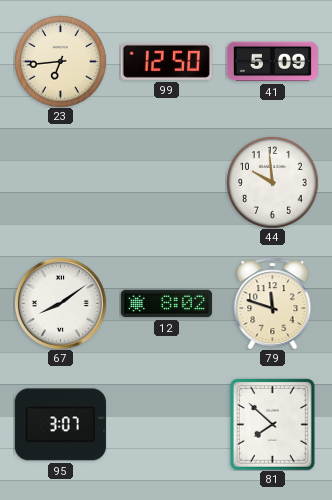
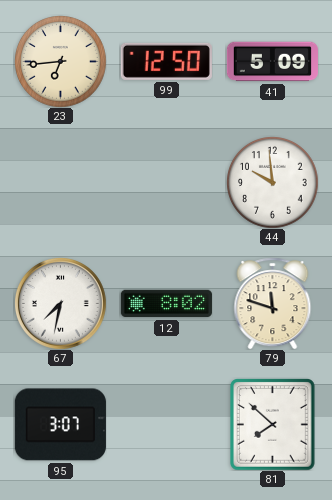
67: 8:09 -> 7:32 (60, 303)
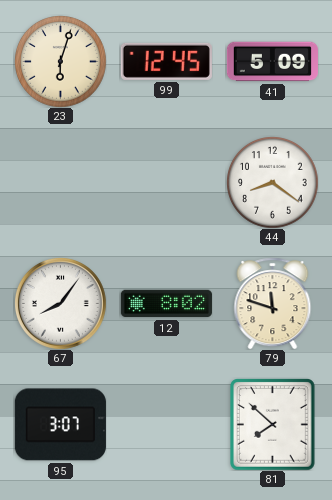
23: 6:44 -> 6:03 (61, 62)
99: 12:50 -> 12:45 (166, 61)
44: 9:59 -> 8:21 (273, 183)
67: 7:32 -> 8:06 (60, 303)
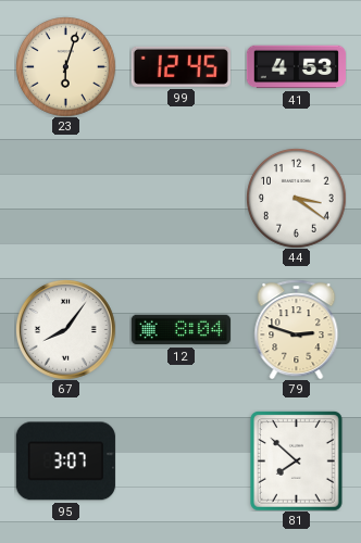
41: 5:09 -> 4:53 (296, 67)
44: 8:21 -> 3:21 (297, 199)
12: 8:02 -> 8:04 (180, 330)
79: 11:48 -> 2:48 (297, 329)
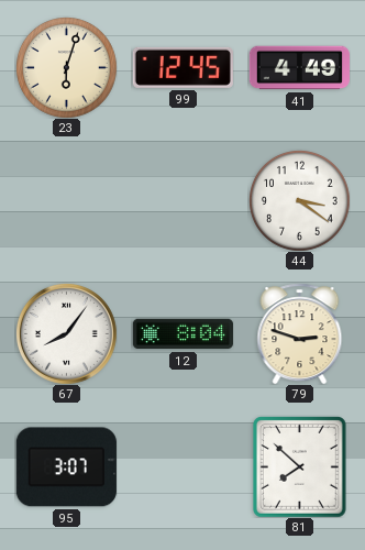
41: 4:53 -> 4:49 (299, 68)
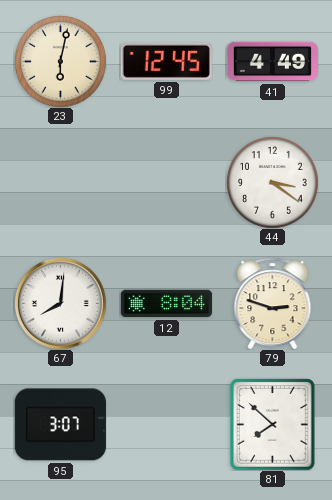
23: 6:03 -> 6:02 (61, 62)
67: 8:06 -> 8:01 (60, 303)
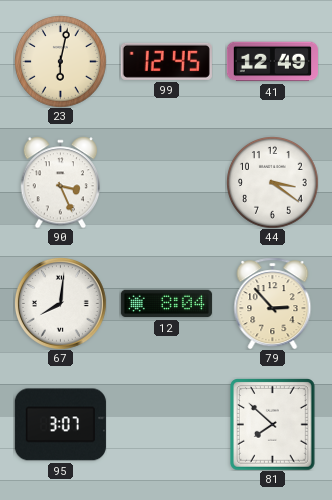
41: 4:49 -> 12:49 (272, 62)
90: none -> 3:26 (60, 182)
79: 2:48 -> 2:53 (273, 303)
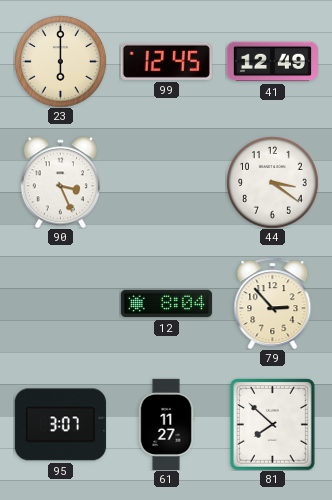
23: 6:02 -> 6:00 (61, 62)
67: 8:01 -> none (60, 303)
61: none -> 11:27 (166, 424)
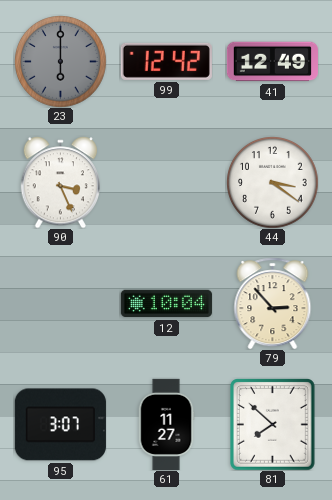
23 dial: cream -> grey (61, 62)
99: 12:45 -> 12:42 (166, 61)
12: 8:04 -> 10:04 (166, 304)
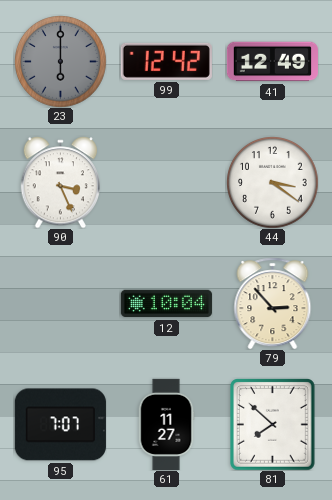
95: 3:07 -> 7:07 (60, 425)
